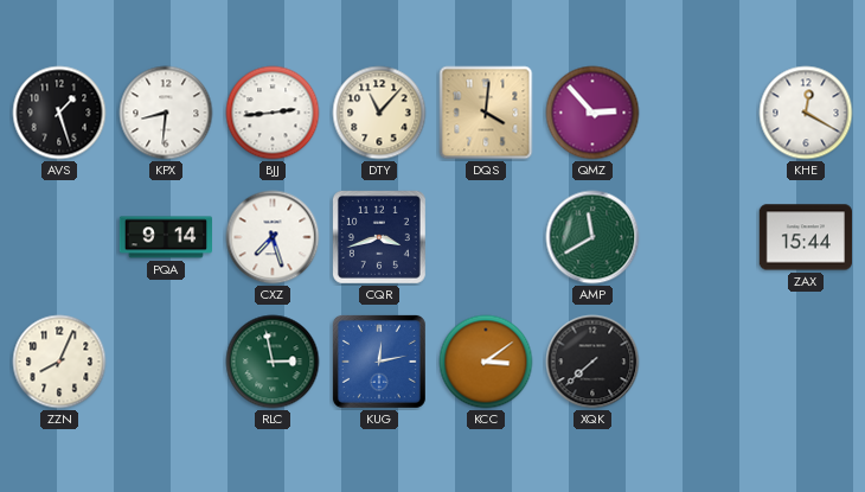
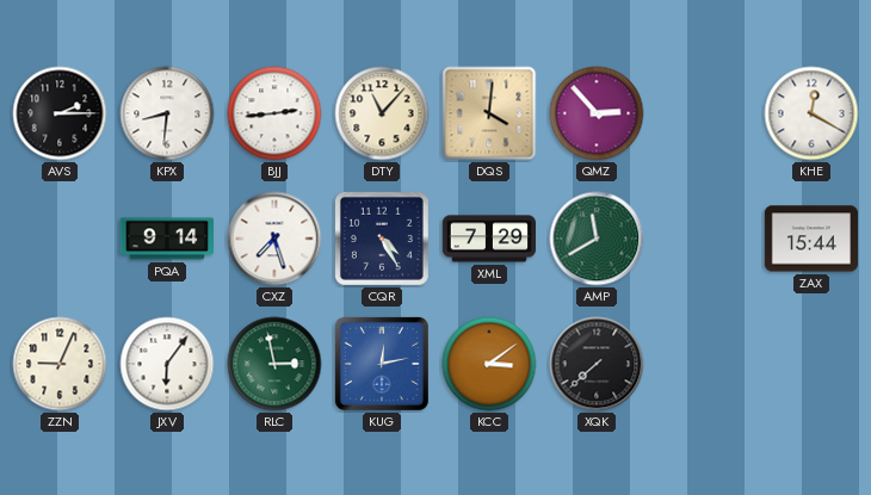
AVS: 1:27 -> 2:15 (60, 113)
CQR: 3:42 -> 4:25 (382, 239)
XML: none -> 7:29 (488, 239)
ZZN: 8:04 -> 9:04 (60, 364)
JXV: none -> 6:06 (167, 364)
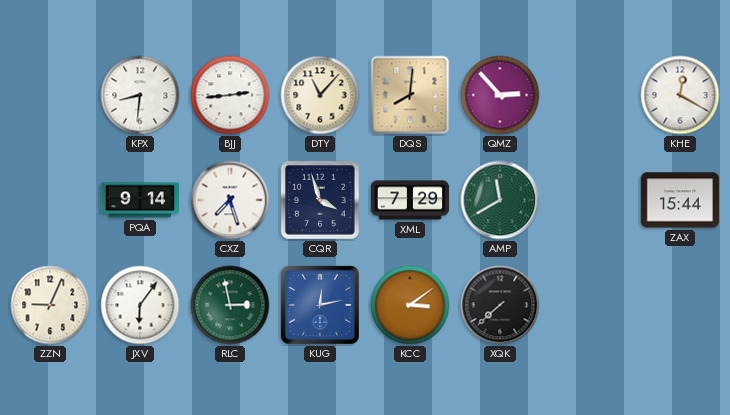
AVS: 2:15 -> none (60, 113)
DQS: 4:01 -> 8:01 (410, 95)
CQR: 4:25 -> 3:57 (320, 200)
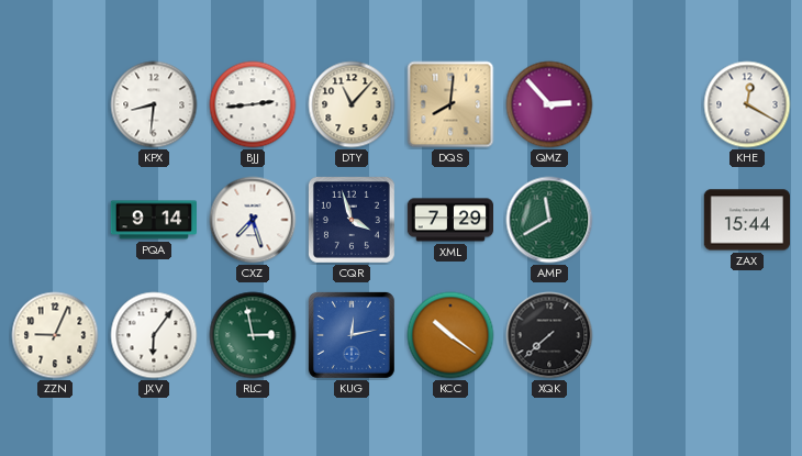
KCC: 3:09 -> 10:21 (450, 335)
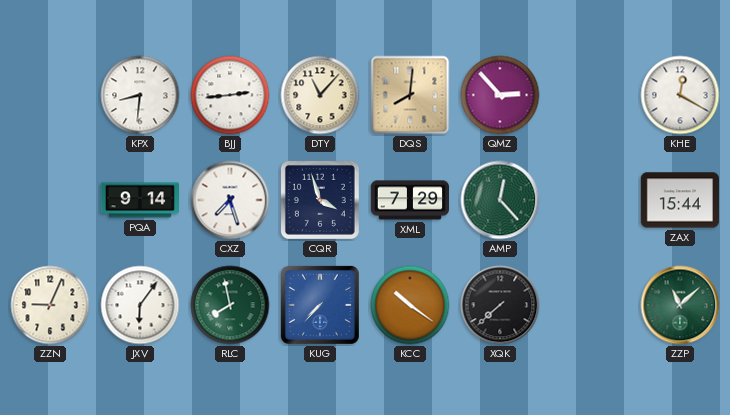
AMP: 11:40 -> 12:23 (500, 200)
RLC: 2:58 -> 7:58 (230, 305)
KUG: 12:13 -> 7:37 (320, 305)
ZZP: none -> 11:08 (680, 305)
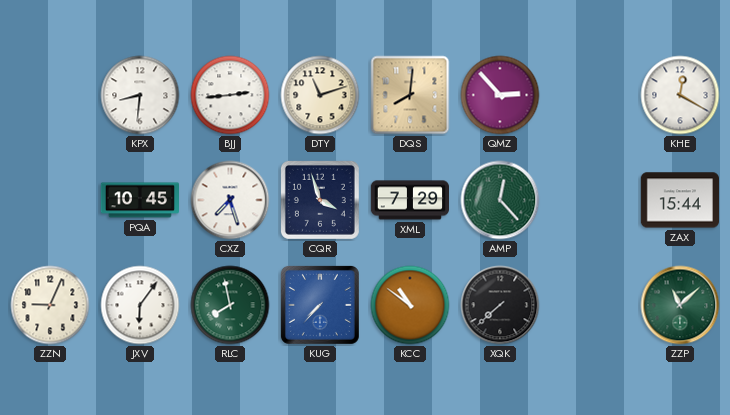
DTY: 11:07 -> 11:12 (320, 95)
PQA: 9:14 -> 10:45 (139, 200)
KCC: 10:21 -> 10:51 (410, 305)
